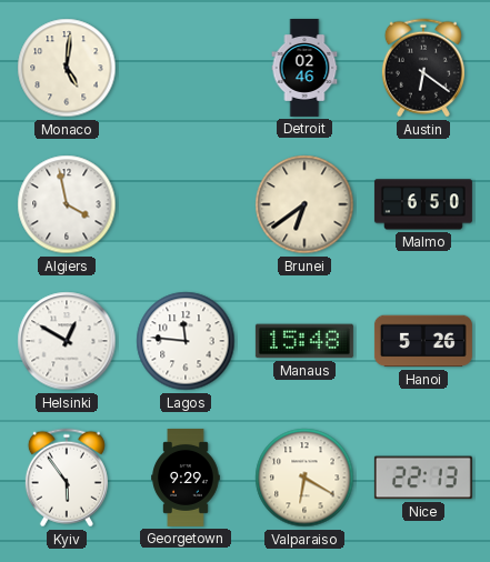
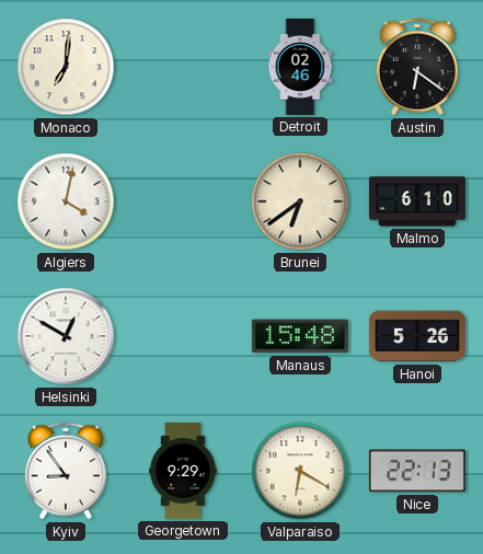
Monaco: 5:01 -> 7:01 (66, 67)
Algiers: 3:58 -> 4:02 (66, 201)
Malmo: 6:50 -> 6:10 (417, 201)
Lagos: 11:46 -> none (186, 341)
Kyiv: 5:54 -> 8:54 (66, 471)
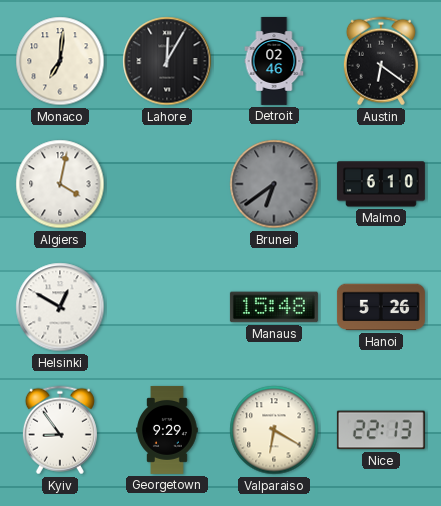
Lahore: none -> 12:05 (167, 61)
Brunei dial: cream -> grey (274, 184)
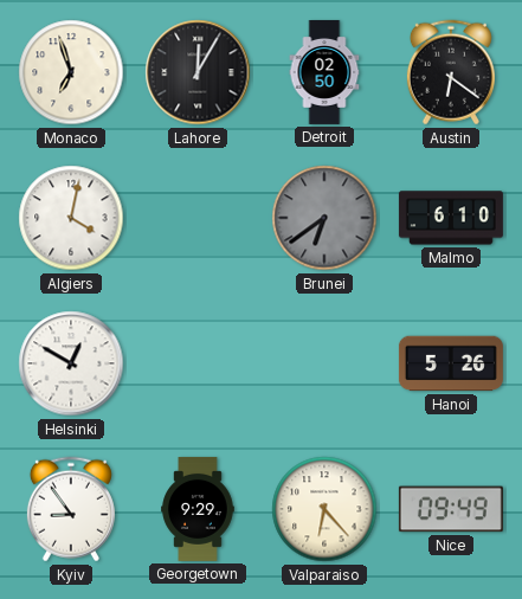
Monaco: 7:01 -> 6:57 (71, 72)
Detroit: 02:46 -> 02:50 (324, 72)
Manaus: 15:48 -> none (274, 307)
Valparaiso: 6:20 -> 6:23 (324, 509)
Nice: 22:13 -> 09:49 (451, 509)
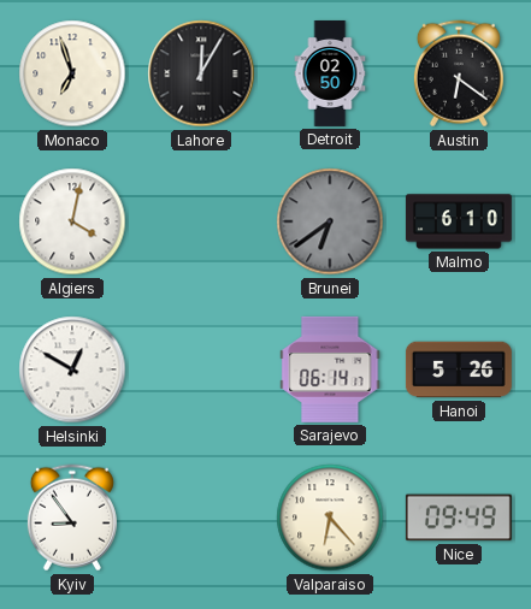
Sarajevo: none -> 06:14 (330, 369)
Georgetown: 9:29 -> none (198, 509)
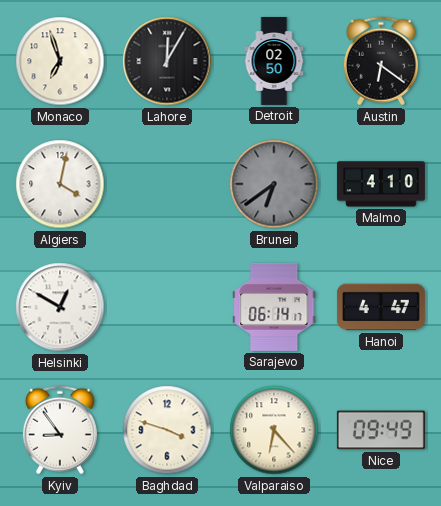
Malmo: 6:10 -> 4:10 (381, 184)
Hanoi: 5:26 -> 4:47 (381, 307)
Baghdad: none -> 3:48 (167, 430)
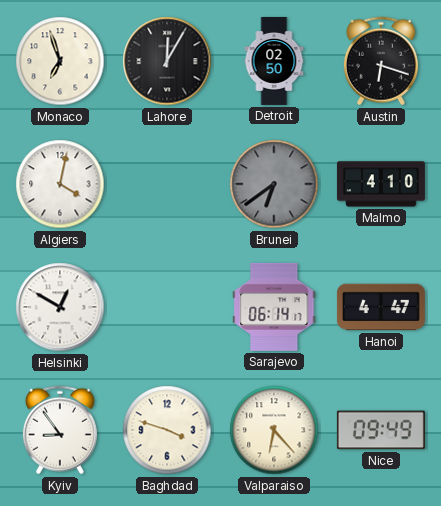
Austin: 6:21 -> 6:18 (381, 61)
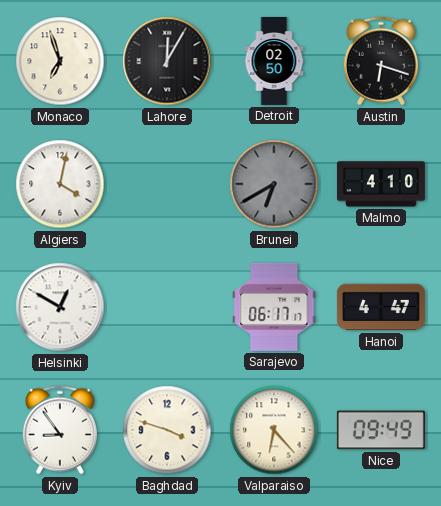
Brunei: 6:39 -> 6:40 (274, 184)
Sarajevo: 06:14 -> 06:17 (274, 307)
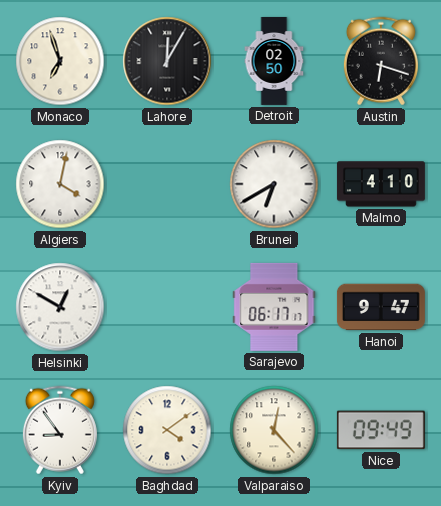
Brunei dial: grey -> white (274, 184)
Hanoi: 4:47 -> 9:47 (381, 307)
Baghdad: 3:48 -> 4:09 (167, 430)
Valparaiso: 6:23 -> 12:23 (274, 430)
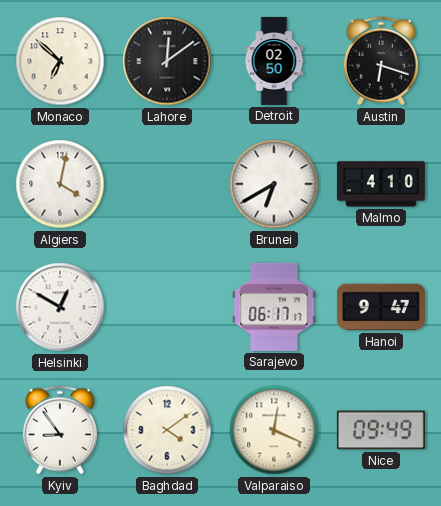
Monaco: 6:57 -> 6:52 (60, 61)
Lahore: 12:05 -> 12:09 (167, 61)
Valparaiso: 12:23 -> 12:19 (274, 430)
